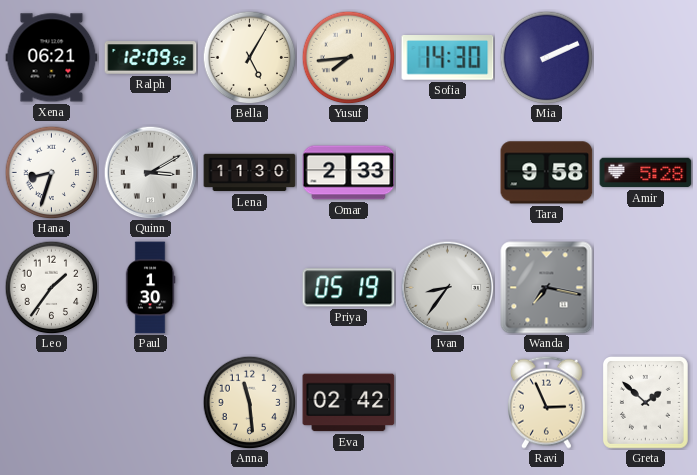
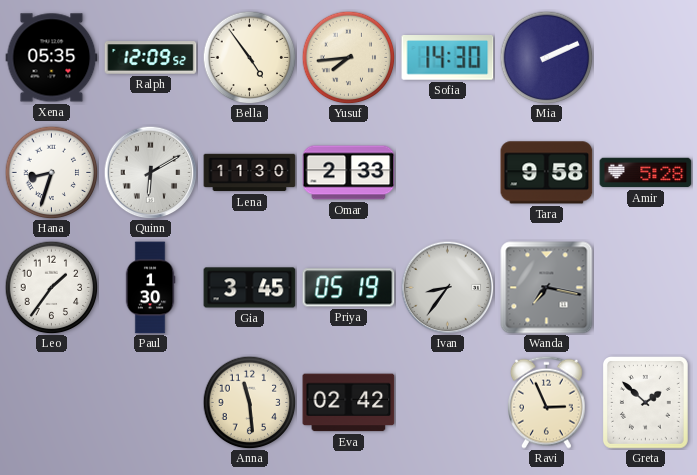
Xena: 06:21 -> 05:35 (52, 58)
Bella: 5:05 -> 4:54 (249, 57)
Quinn: 3:10 -> 6:10 (150, 172)
Gia: none -> 3:45 (250, 288)
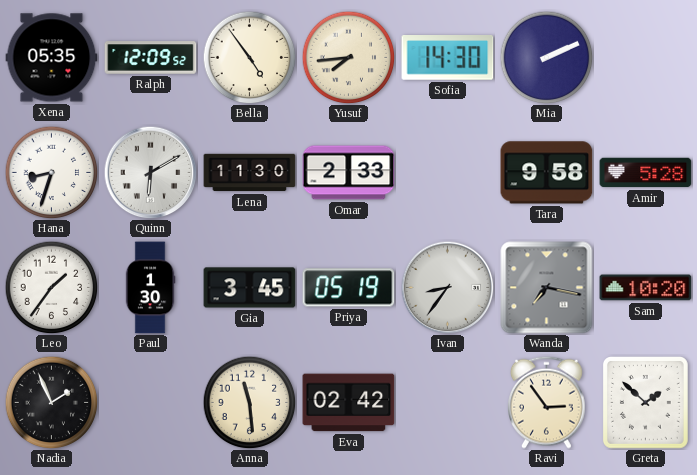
Sam: none -> 10:20 (646, 288)
Nadia: none -> 1:56 (51, 402)
Ravi: 2:56 -> 2:54 (547, 402)
